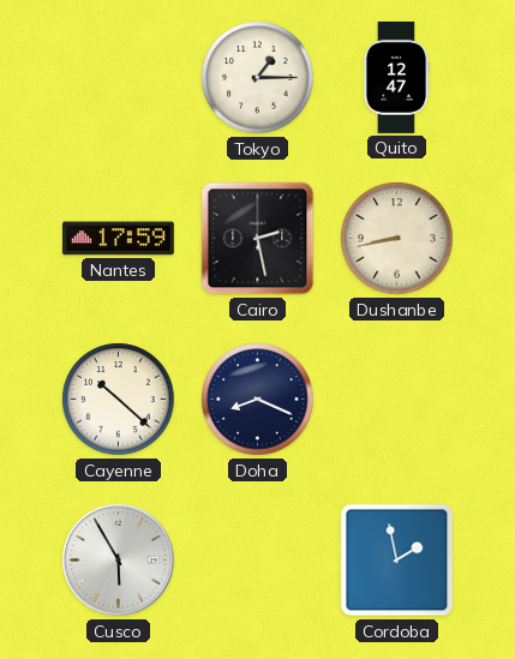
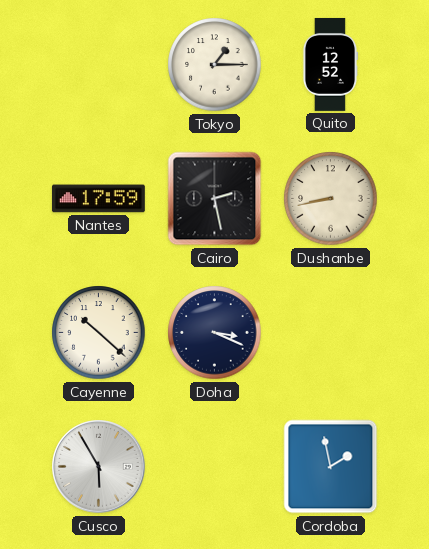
Quito: 12:47 -> 12:52 (330, 64)
Doha: 8:19 -> 3:19 (215, 333)
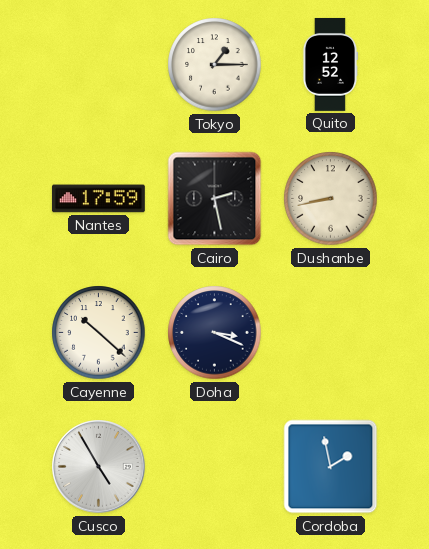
Cusco: 5:55 -> 4:55 (99, 467)
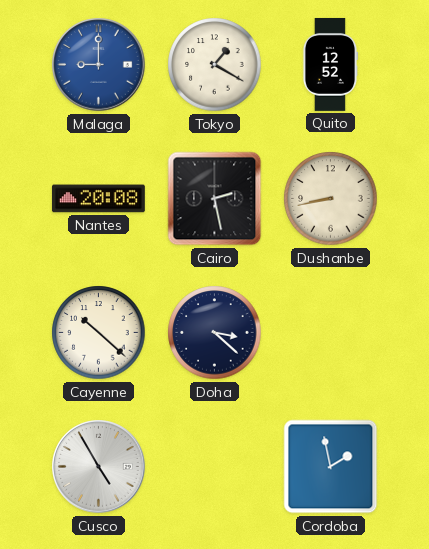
Malaga: none -> 9:00 (99, 65)
Tokyo: 1:15 -> 1:20 (215, 65)
Nantes: 17:59 -> 20:08 (98, 199)
Doha: 3:19 -> 3:22 (215, 333)
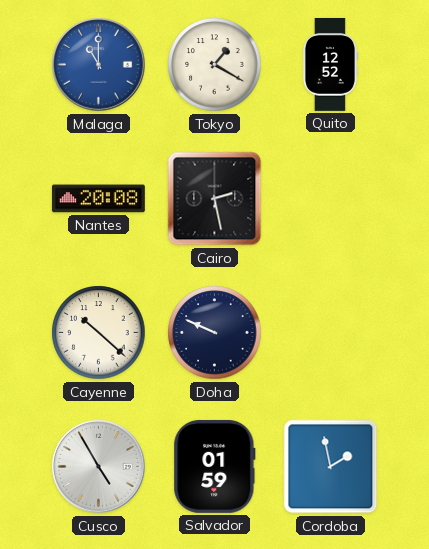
Malaga: 9:00 -> 11:00 (99, 65)
Dushanbe: 8:43 -> none (331, 199)
Doha: 3:22 -> 9:49 (215, 333)
Salvador: none -> 01:59 (215, 466)
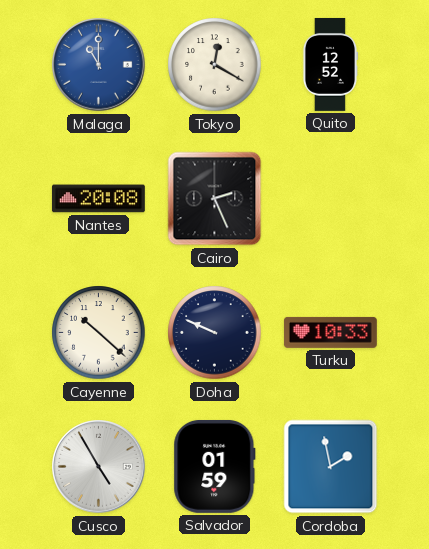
Tokyo: 1:20 -> 12:20 (215, 65)
Cairo: 2:28 -> 2:26 (215, 199)
Turku: none -> 10:33 (330, 332)
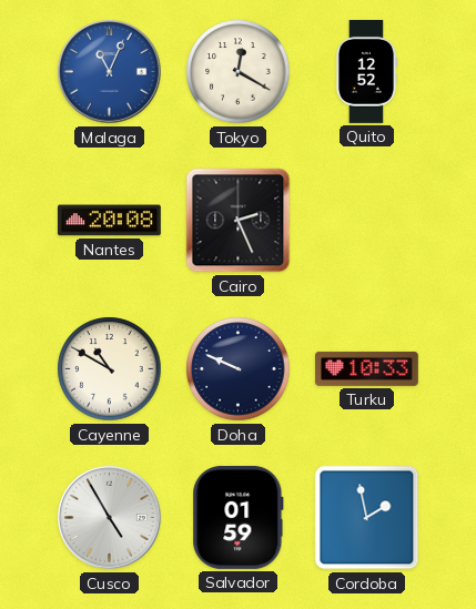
Malaga: 11:00 -> 11:04 (110, 72)
Cayenne: 10:22 -> 10:50 (110, 369)
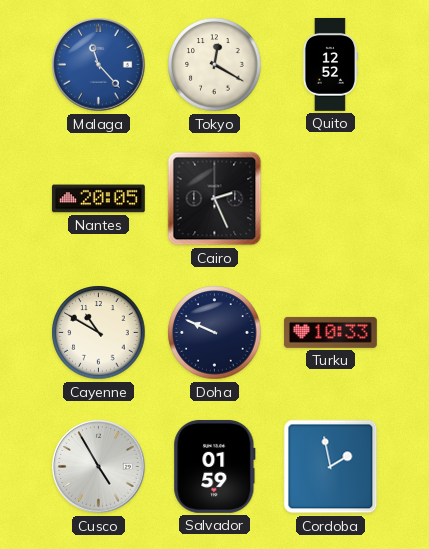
Malaga: 11:04 -> 11:23 (99, 65)
Nantes: 20:08 -> 20:05 (98, 199)
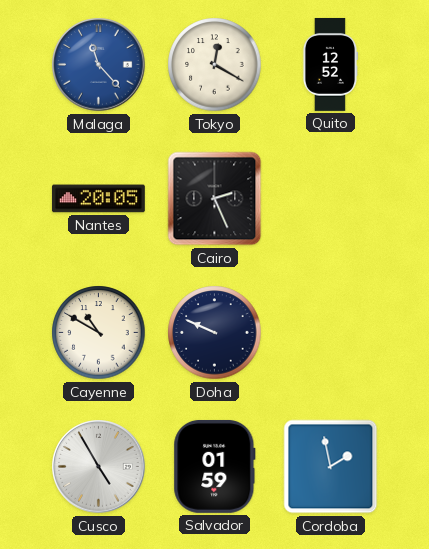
Turku: 10:33 -> none (330, 332)
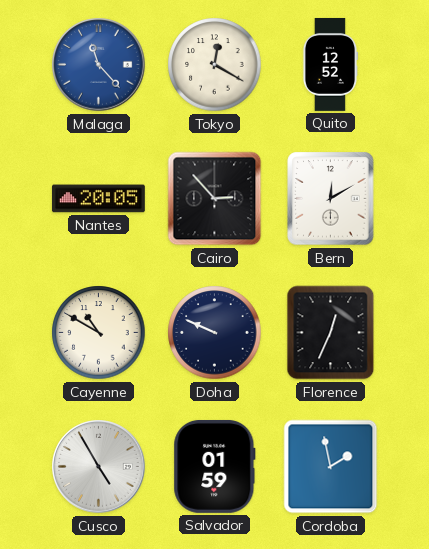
Cairo: 2:26 -> 2:53 (215, 199)
Bern: none -> 12:10 (331, 199)
Florence: none -> 12:34 (331, 333)
